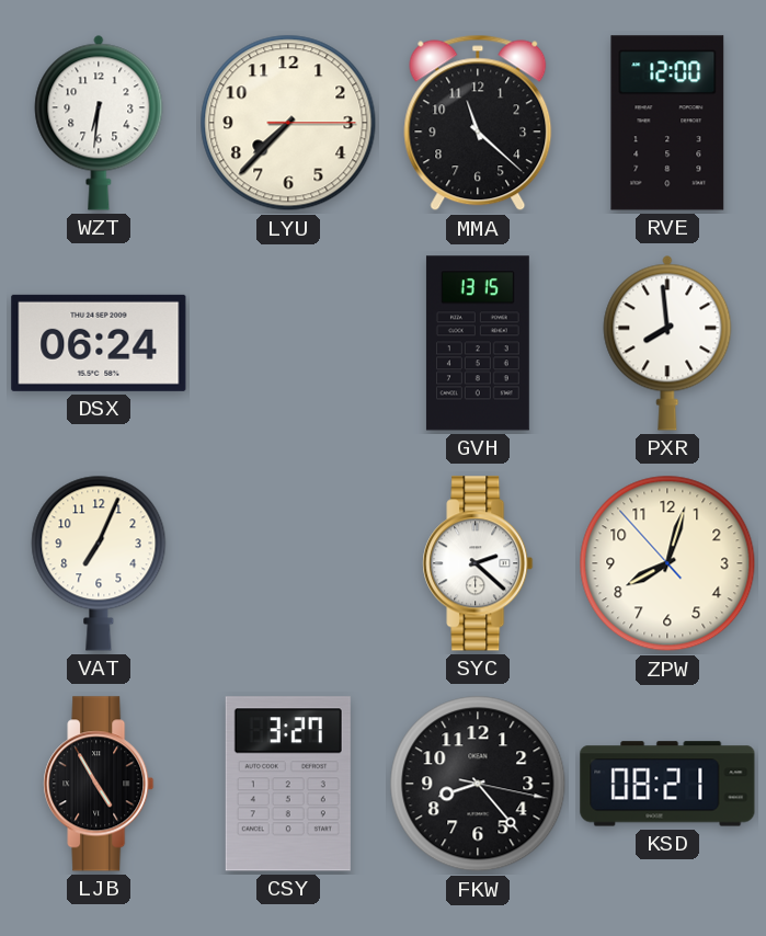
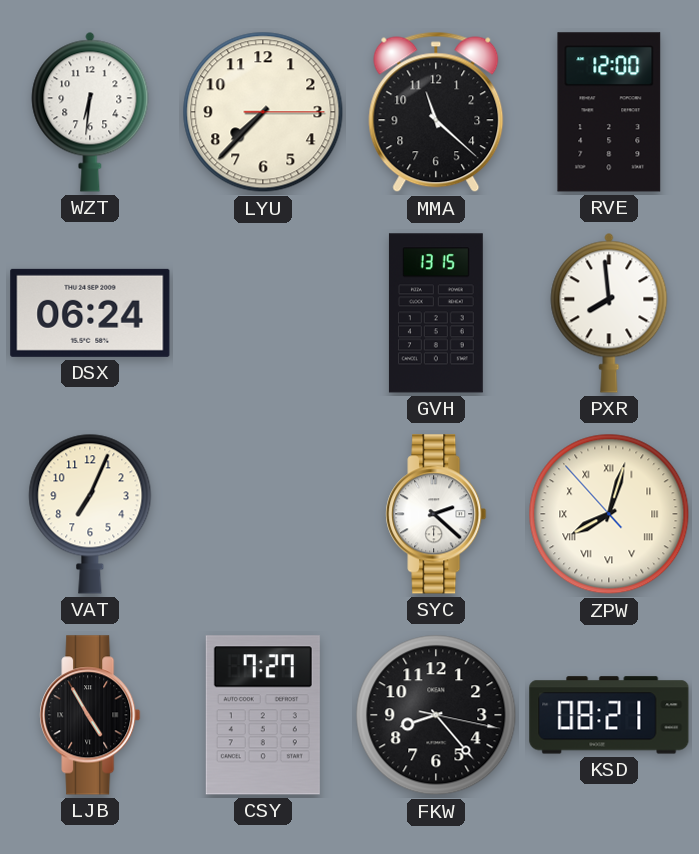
ZPW numerals: Arabic -> Roman (609, 514)
CSY: 3:27 -> 7:27 (263, 715)
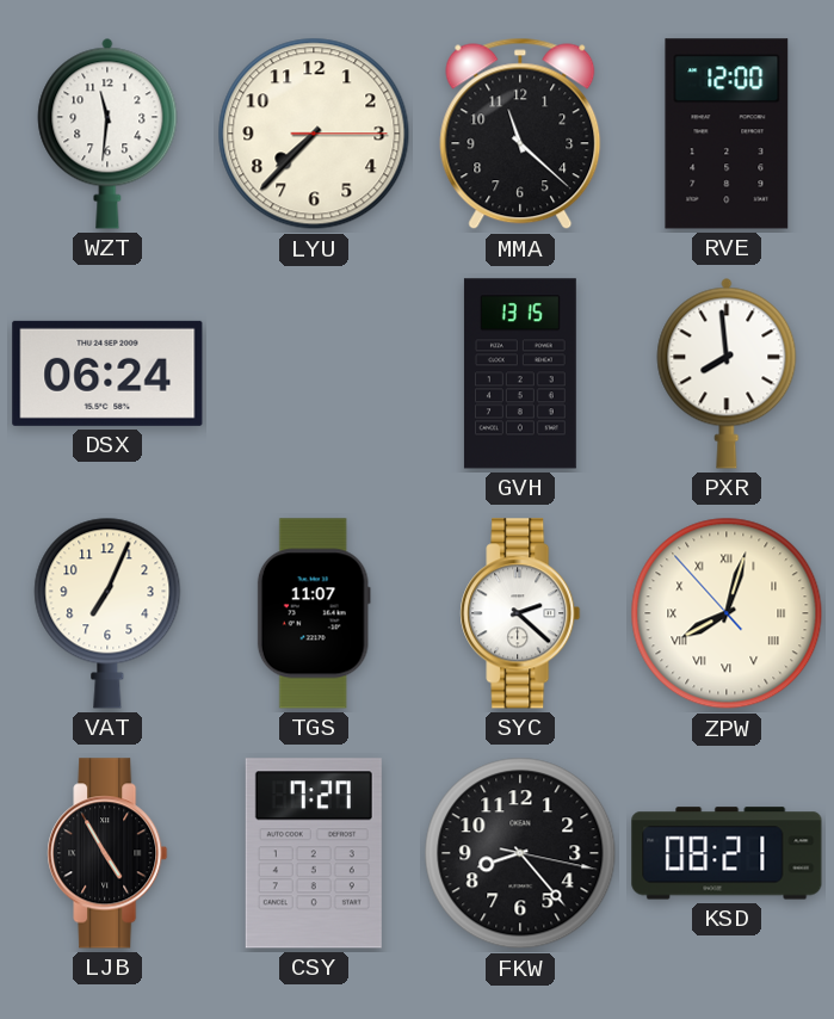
WZT: 6:31 -> 11:31 (107, 134)
TGS: none -> 11:07 (314, 613)
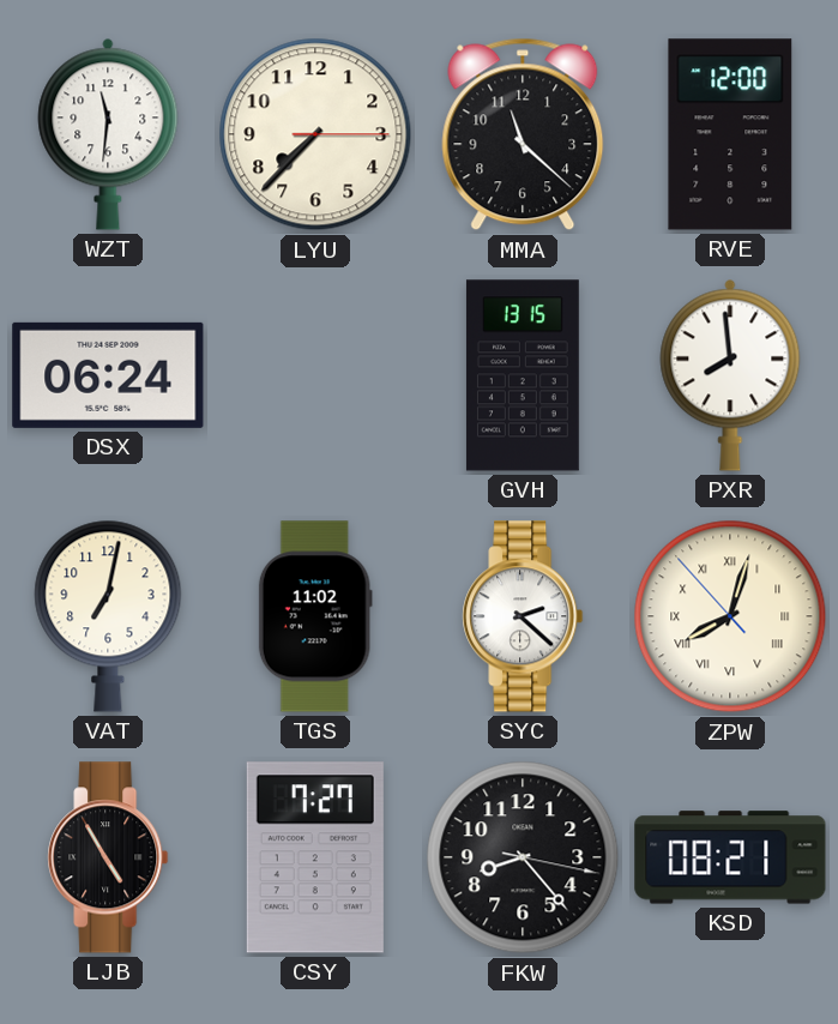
VAT: 7:04 -> 7:02 (108, 616)
TGS: 11:07 -> 11:02 (315, 616)
